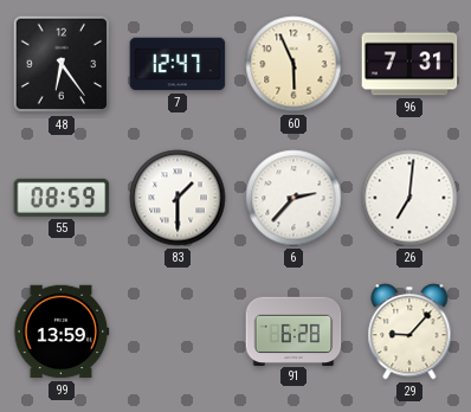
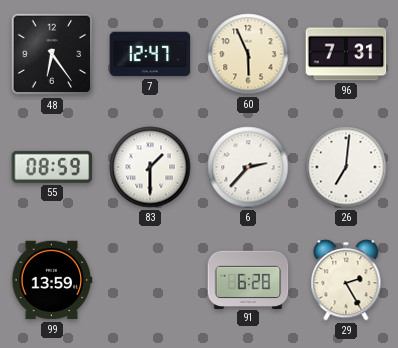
29: 9:07 -> 2:25 (346, 280)
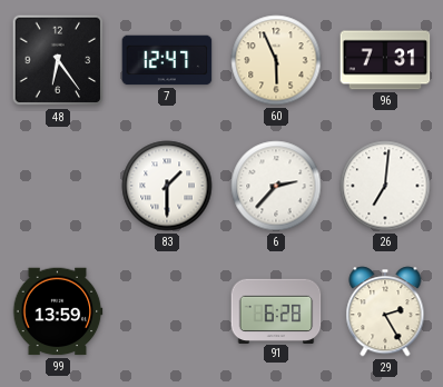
55: 08:59 -> none (52, 167)
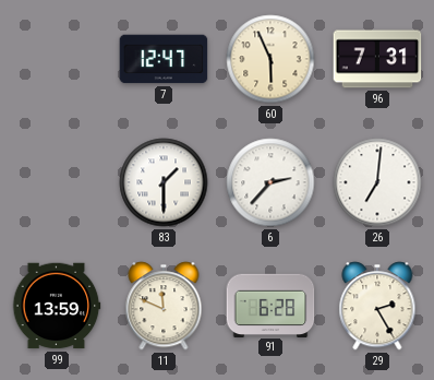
48: 6:24 -> none (58, 60)
11: none -> 11:49 (164, 306)
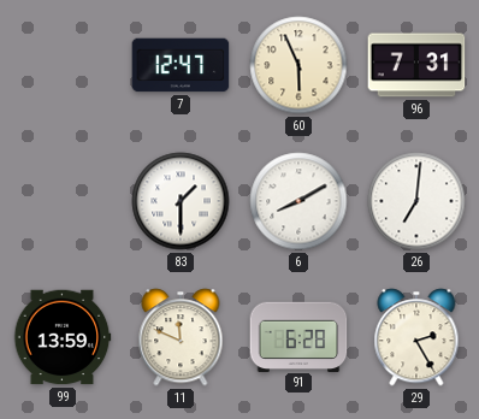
6: 2:37 -> 8:10 (298, 201)
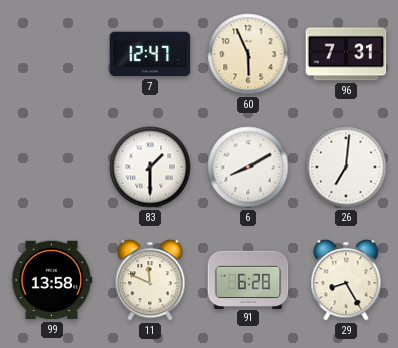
99: 13:59 -> 13:58 (52, 280)
29: 2:25 -> 8:25 (346, 280)
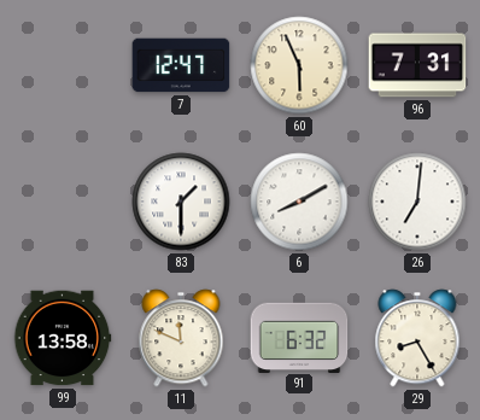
91: 6:28 -> 6:32 (299, 337)
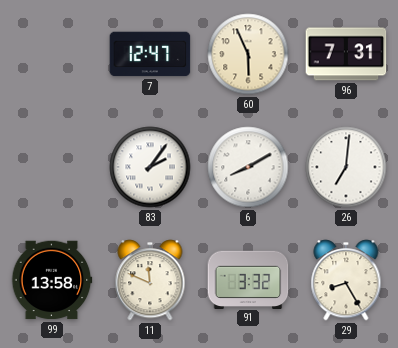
83: 1:30 -> 2:06 (150, 167)
91: 6:32 -> 3:32 (248, 279)
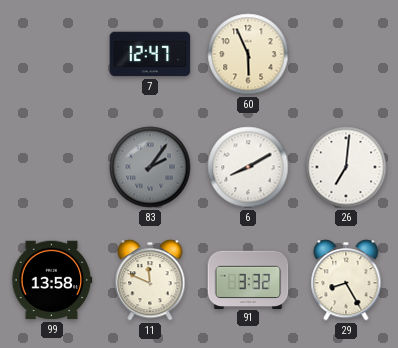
96: 7:31 -> none (346, 54)
83 dial: white -> grey (150, 167)
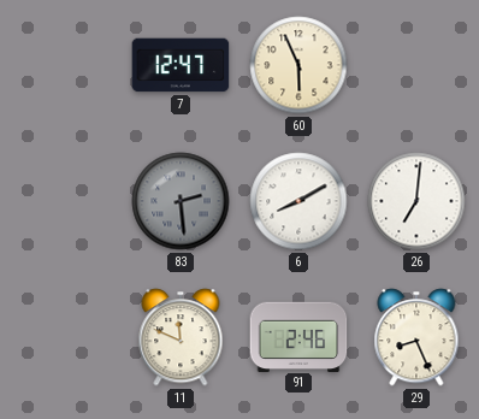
83: 2:06 -> 2:29 (181, 201)
99: 13:58 -> none (52, 280)
91: 3:32 -> 2:46 (298, 336)
29: 8:25 -> 8:26 (416, 337)
